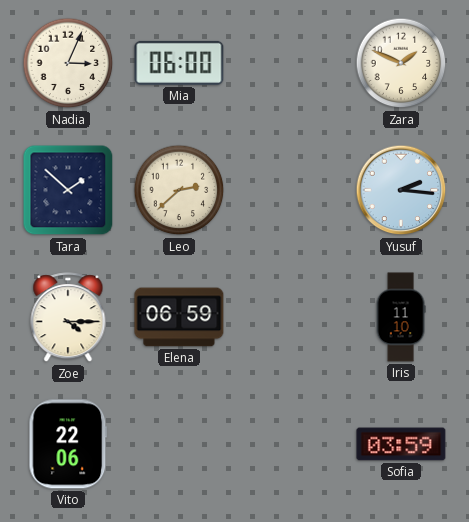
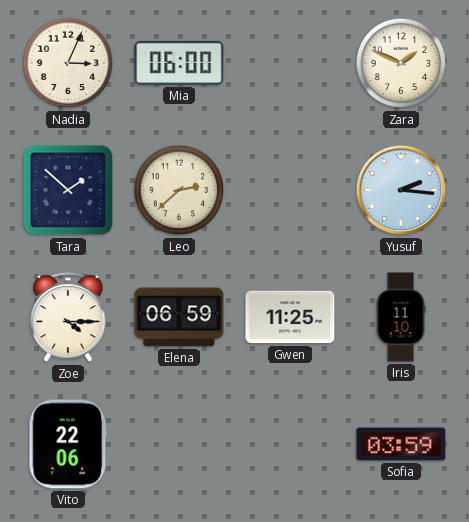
Gwen: none -> 11:25 (290, 317)
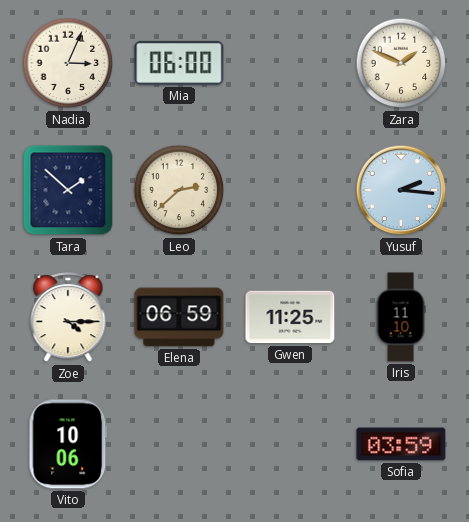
Vito: 22:06 -> 10:06 (68, 444)
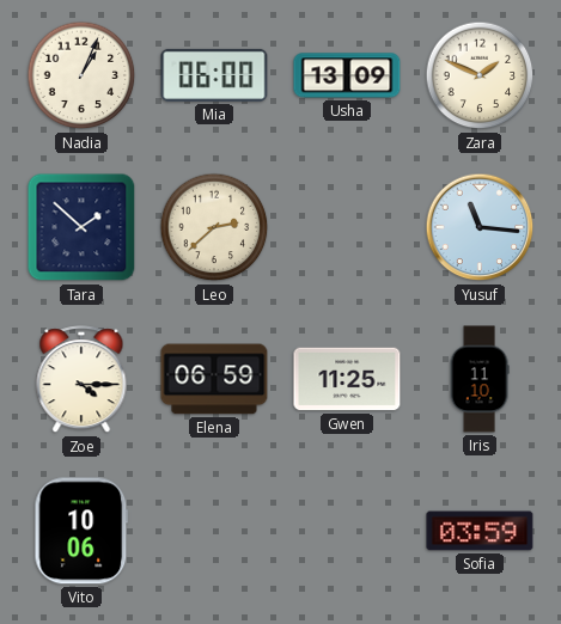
Nadia: 3:04 -> 1:04 (81, 75)
Usha: none -> 13:09 (347, 75)
Yusuf: 2:16 -> 11:16 (480, 227)
